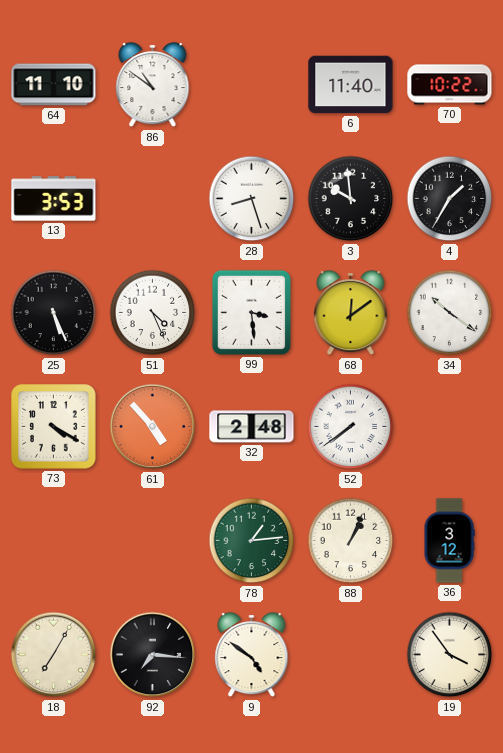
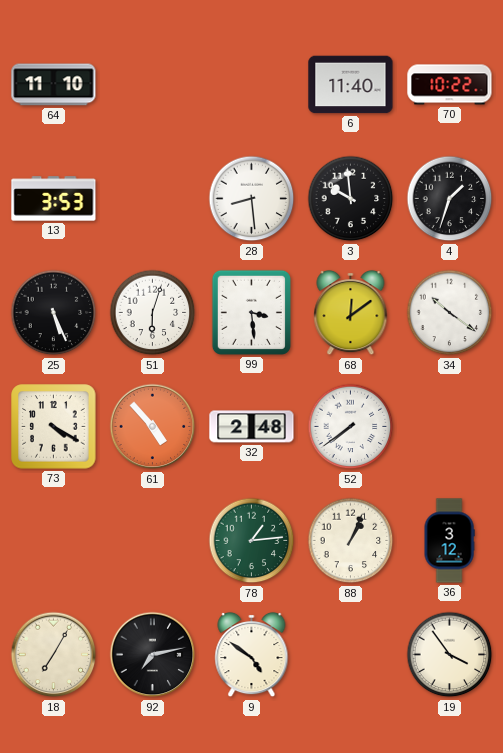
86: 10:51 -> none (153, 85)
28: 8:27 -> 8:29 (252, 199)
4: 1:35 -> 1:33 (450, 199)
51: 4:26 -> 6:03 (153, 313)
92: 7:16 -> 7:13 (153, 655)
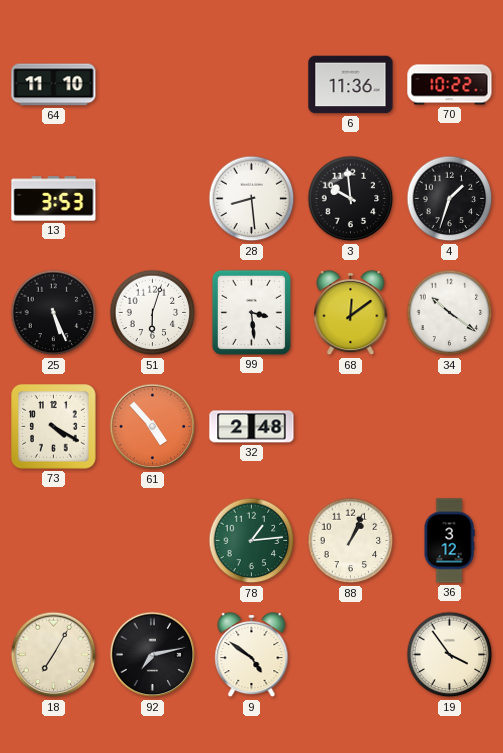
6: 11:40 -> 11:36 (351, 85)
52: 7:39 -> none (351, 427)
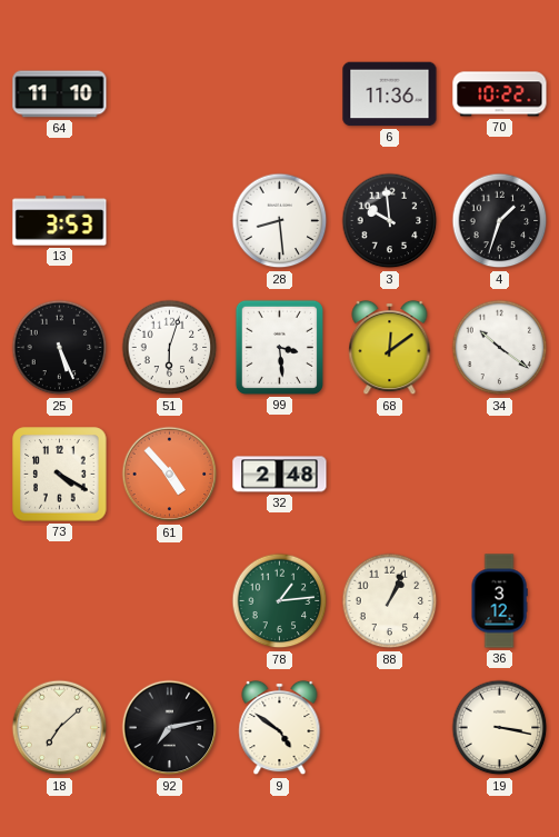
18: 7:05 -> 7:08 (60, 728)
19: 3:54 -> 3:17 (500, 728)
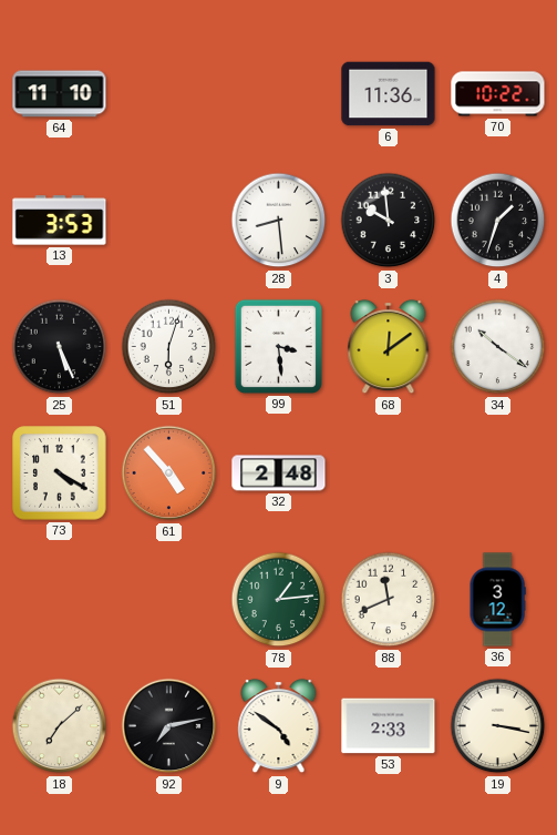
88: 1:04 -> 11:41 (389, 600)
53: none -> 2:33 (389, 726)
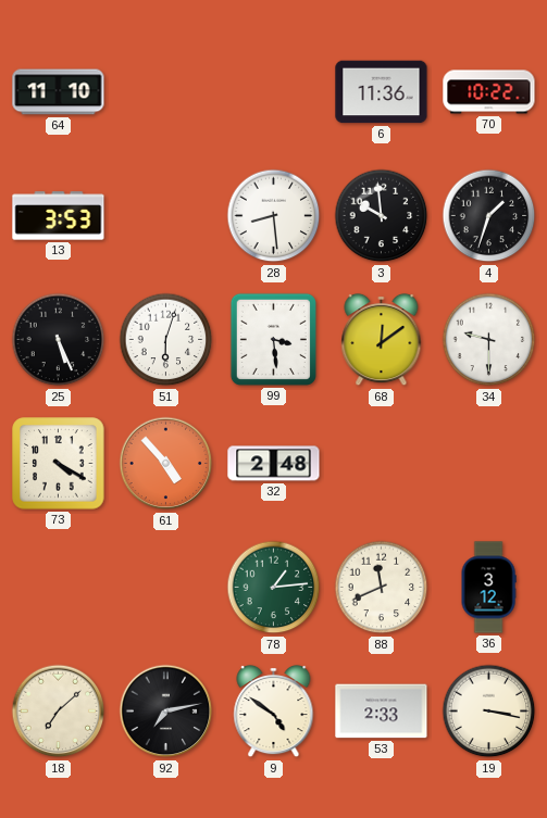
34: 10:21 -> 9:30 (489, 340)
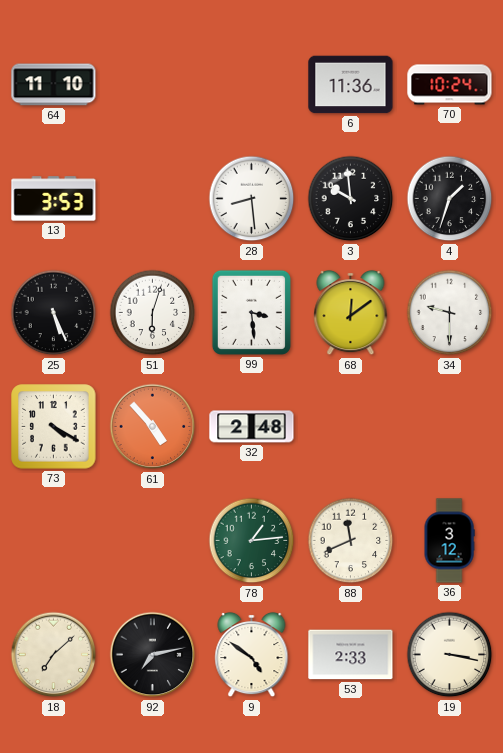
70: 10:22 -> 10:24 (450, 85)
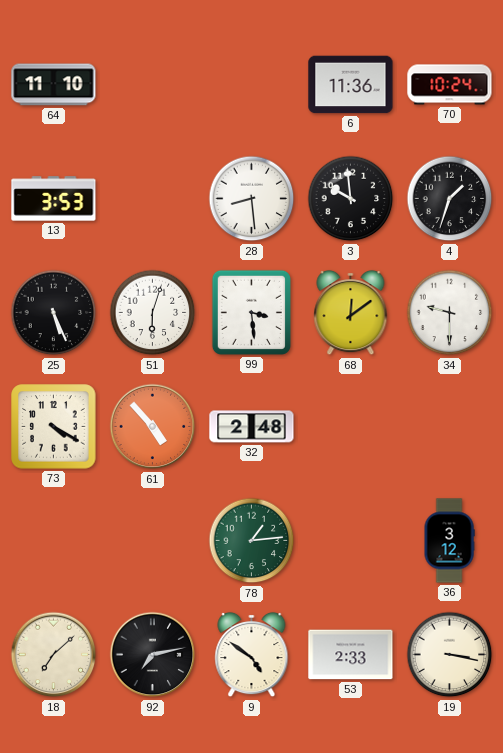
88: 11:41 -> none (351, 541)
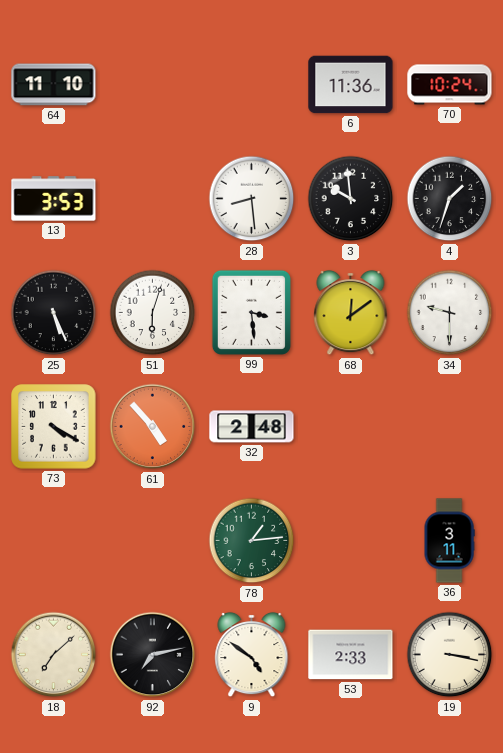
36: 3:12 -> 3:11 (449, 541)
